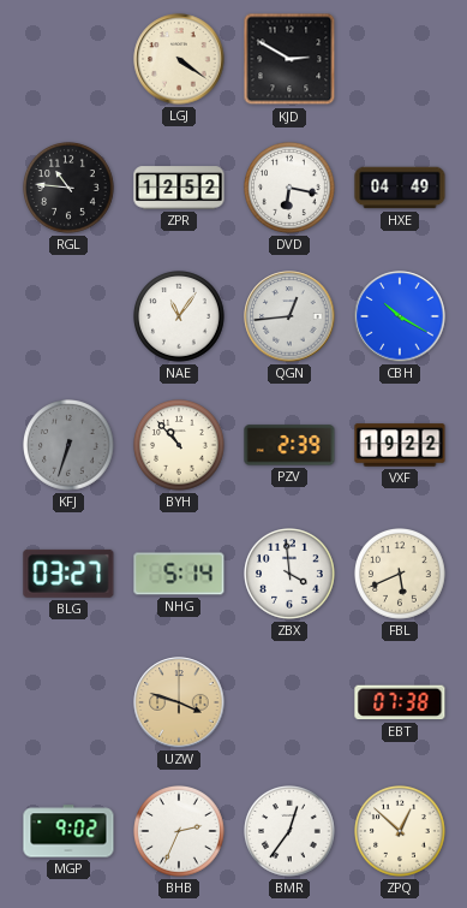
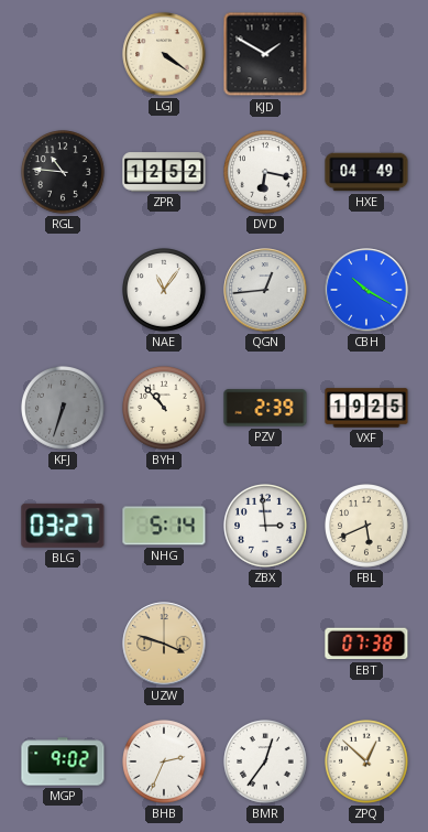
KJD: 2:50 -> 1:50 (265, 54)
VXF: 19:22 -> 19:25 (366, 408)
ZBX: 3:59 -> 2:59 (266, 527)
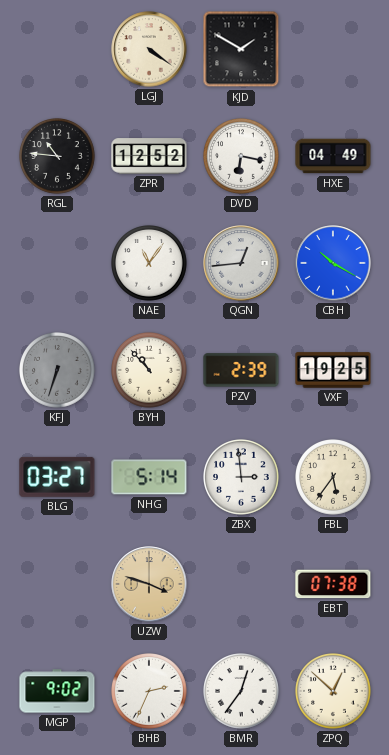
FBL: 5:41 -> 5:36 (334, 478)
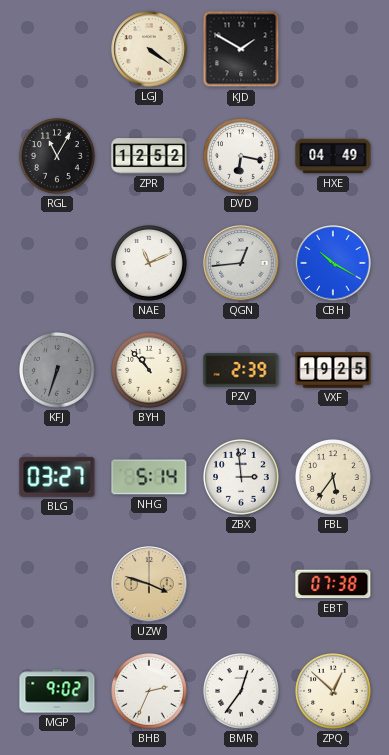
RGL: 10:46 -> 11:05 (58, 157)
NAE: 11:06 -> 11:11 (150, 264)
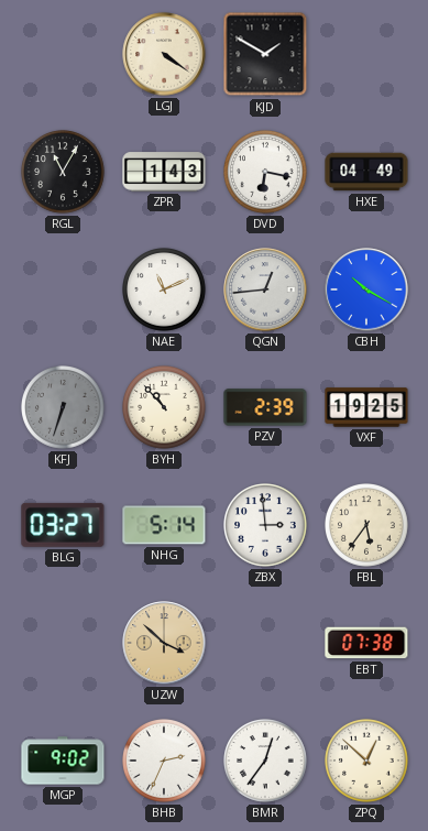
ZPR: 12:52 -> 1:43 (164, 172)
UZW: 3:48 -> 3:52 (164, 643)
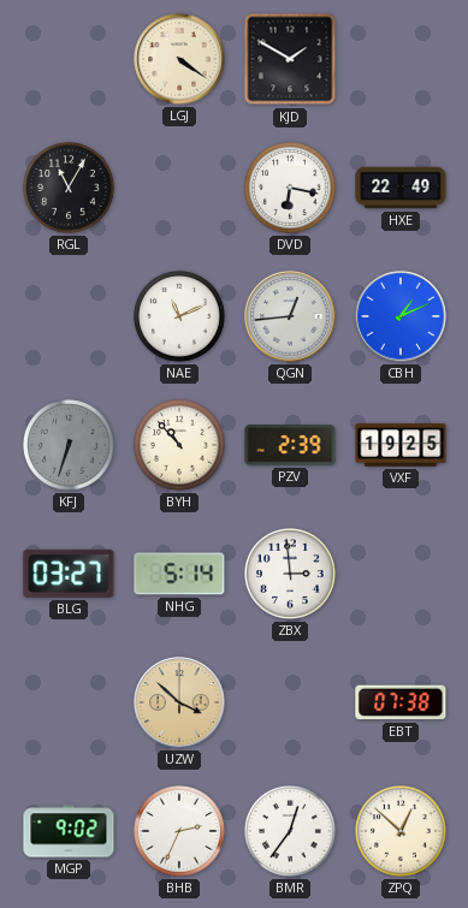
ZPR: 1:43 -> none (164, 172)
HXE: 04:49 -> 22:49 (401, 188)
CBH: 10:20 -> 1:11 (401, 316)
FBL: 5:36 -> none (367, 526)
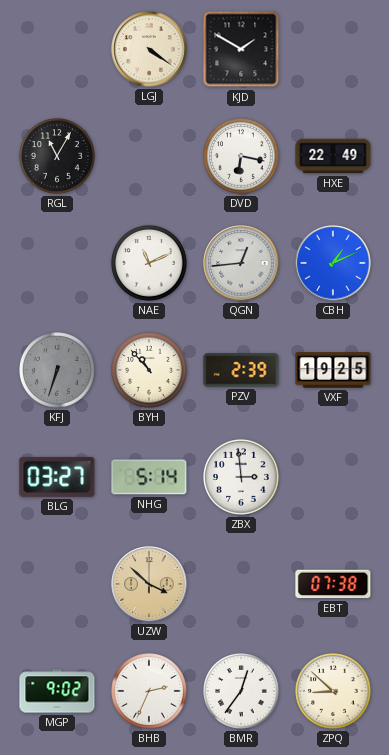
ZPQ: 12:52 -> 8:52 (334, 692)
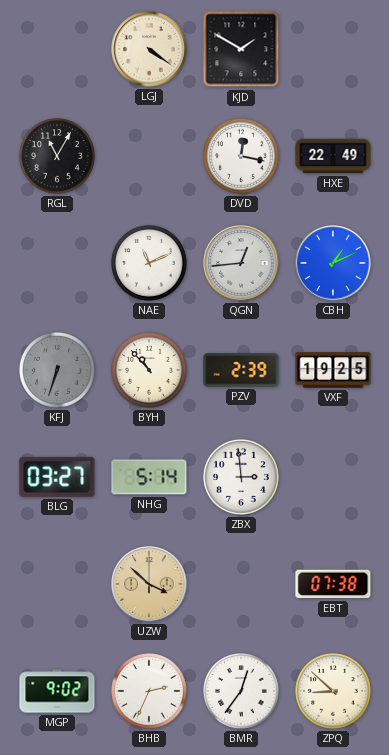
DVD: 6:17 -> 12:17 (242, 157)
